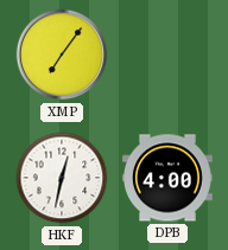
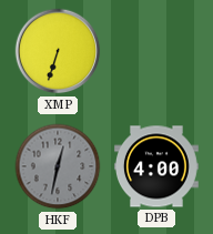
XMP: 7:06 -> 6:33 (58, 51)
HKF dial: white -> grey (58, 166)
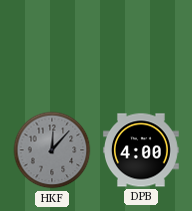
XMP: 6:33 -> none (58, 51)
HKF: 12:32 -> 12:07 (52, 150)
